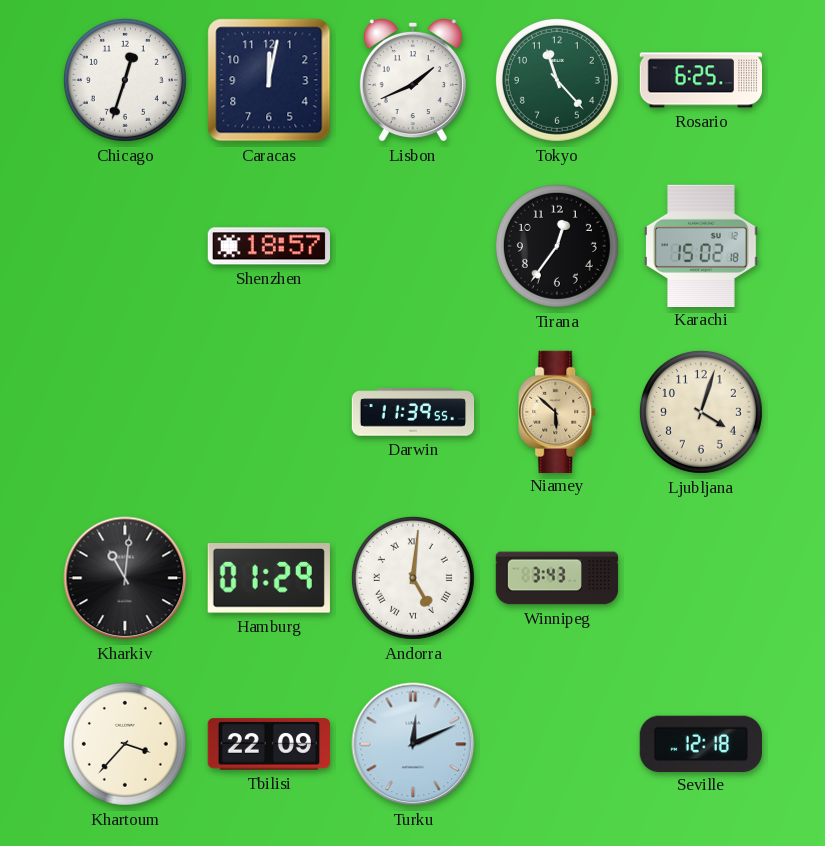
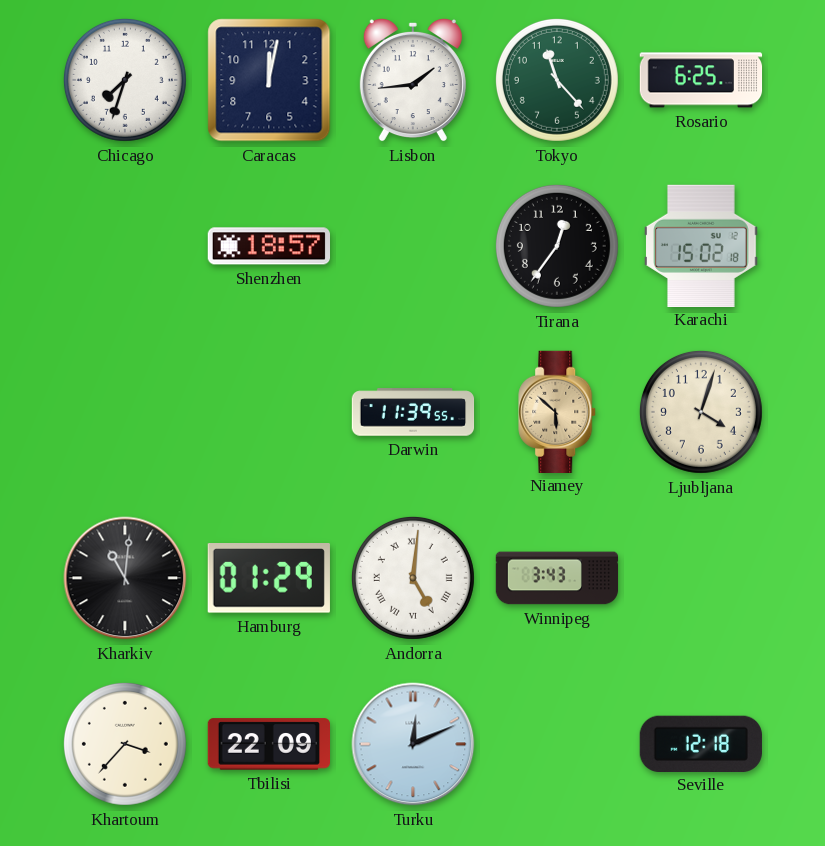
Chicago: 12:33 -> 7:33 (125, 80)
Lisbon: 1:41 -> 1:44 (413, 80)
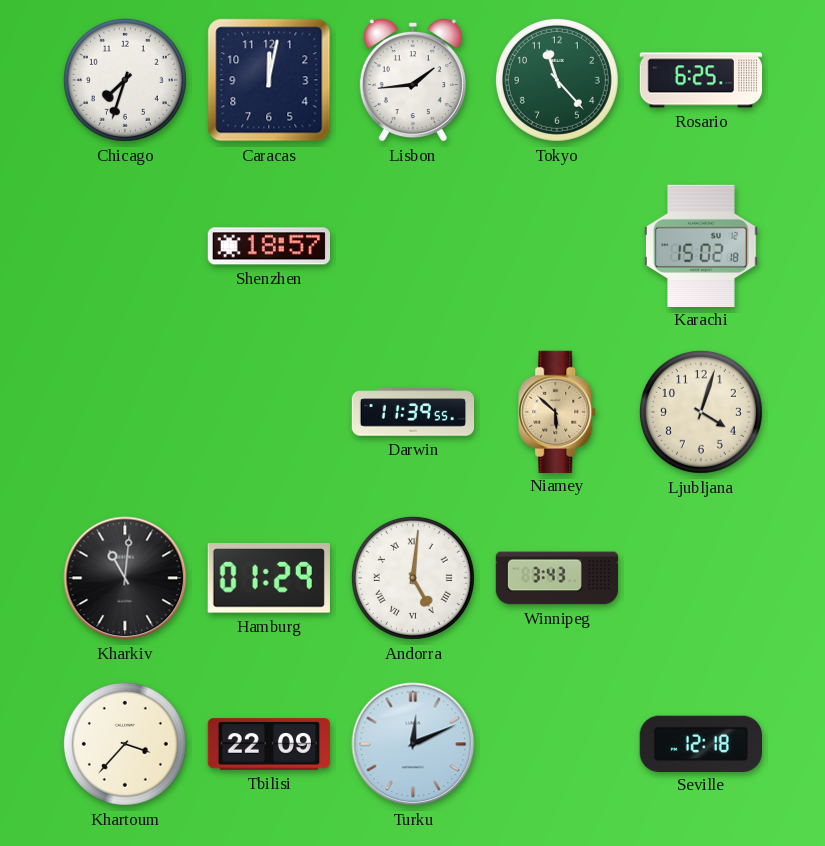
Tirana: 12:36 -> none (557, 246)
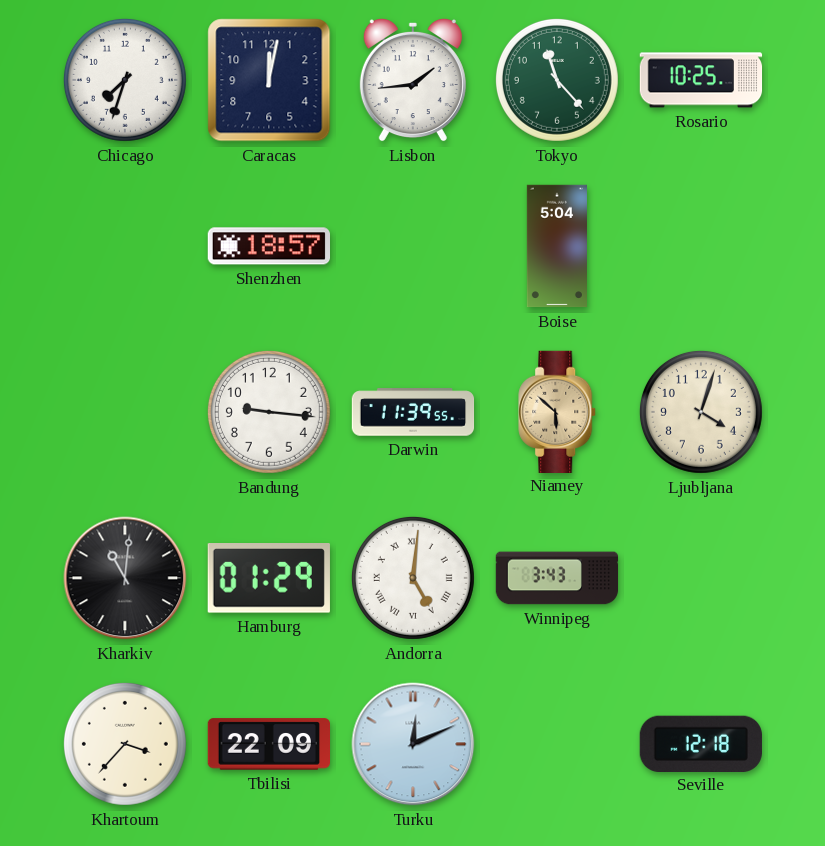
Rosario: 6:25 -> 10:25 (701, 80)
Boise: none -> 5:04 (557, 246)
Karachi: 15:02 -> none (701, 245)
Bandung: none -> 9:16 (269, 412)
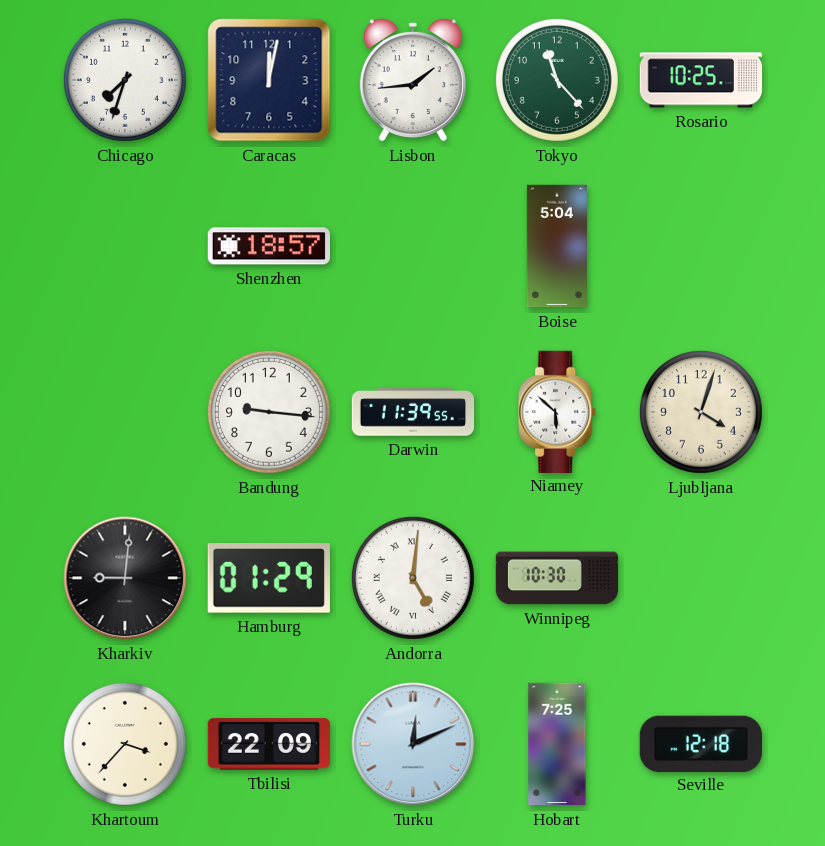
Niamey dial: champagne -> white (558, 411)
Kharkiv: 11:01 -> 9:01 (125, 578)
Winnipeg: 3:43 -> 10:30 (557, 578)
Hobart: none -> 7:25 (557, 744)
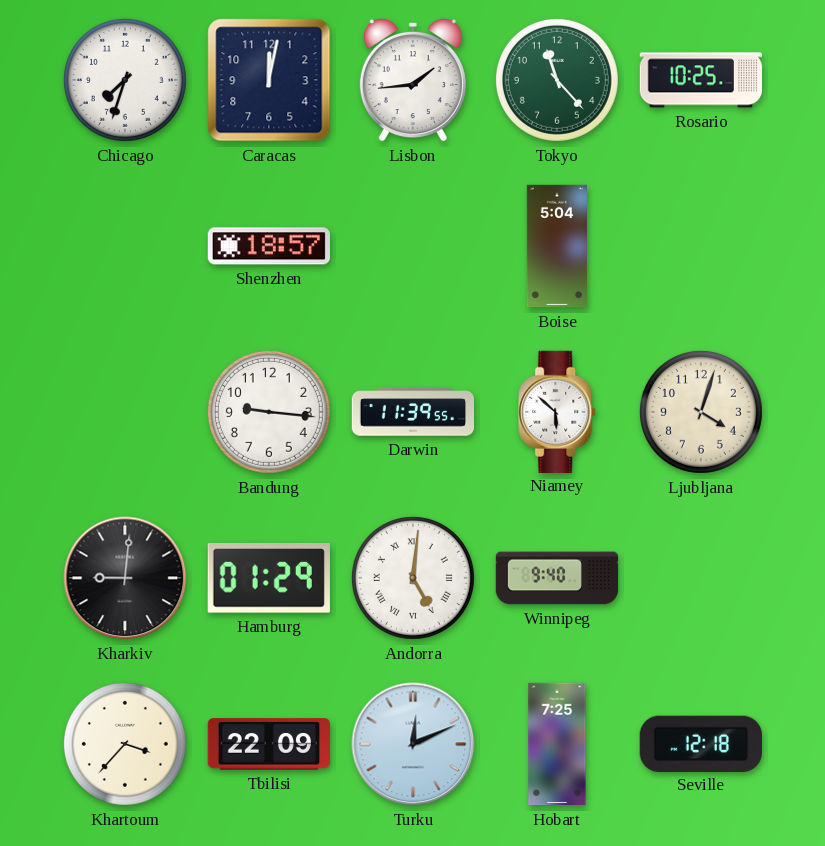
Winnipeg: 10:30 -> 9:40 (557, 578)
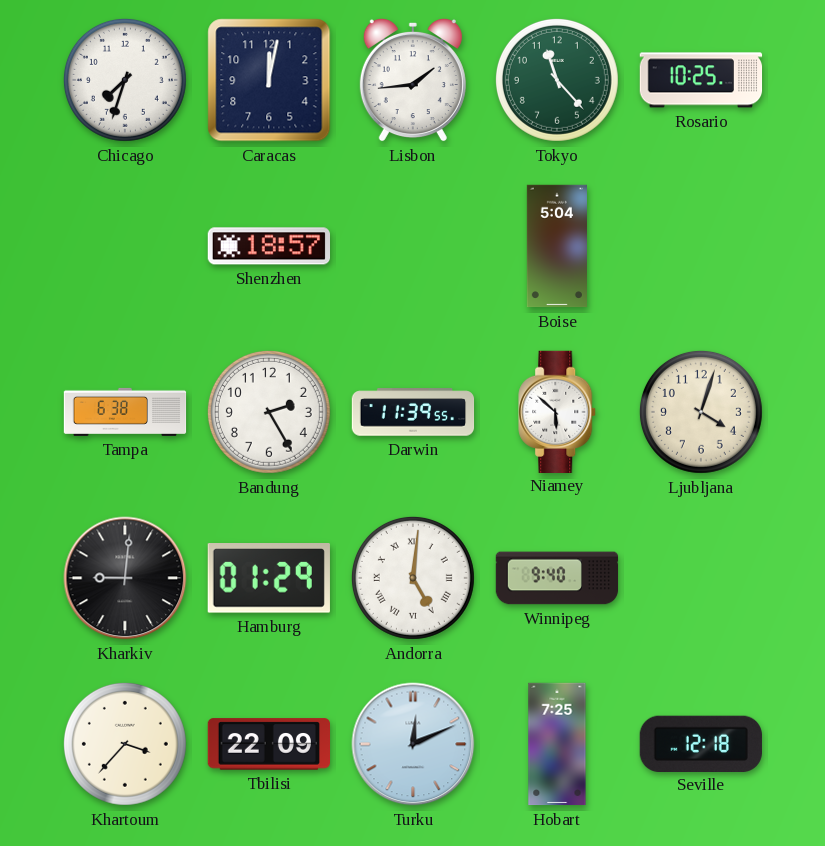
Tampa: none -> 6:38 (125, 412)
Bandung: 9:16 -> 2:25 (269, 412)
